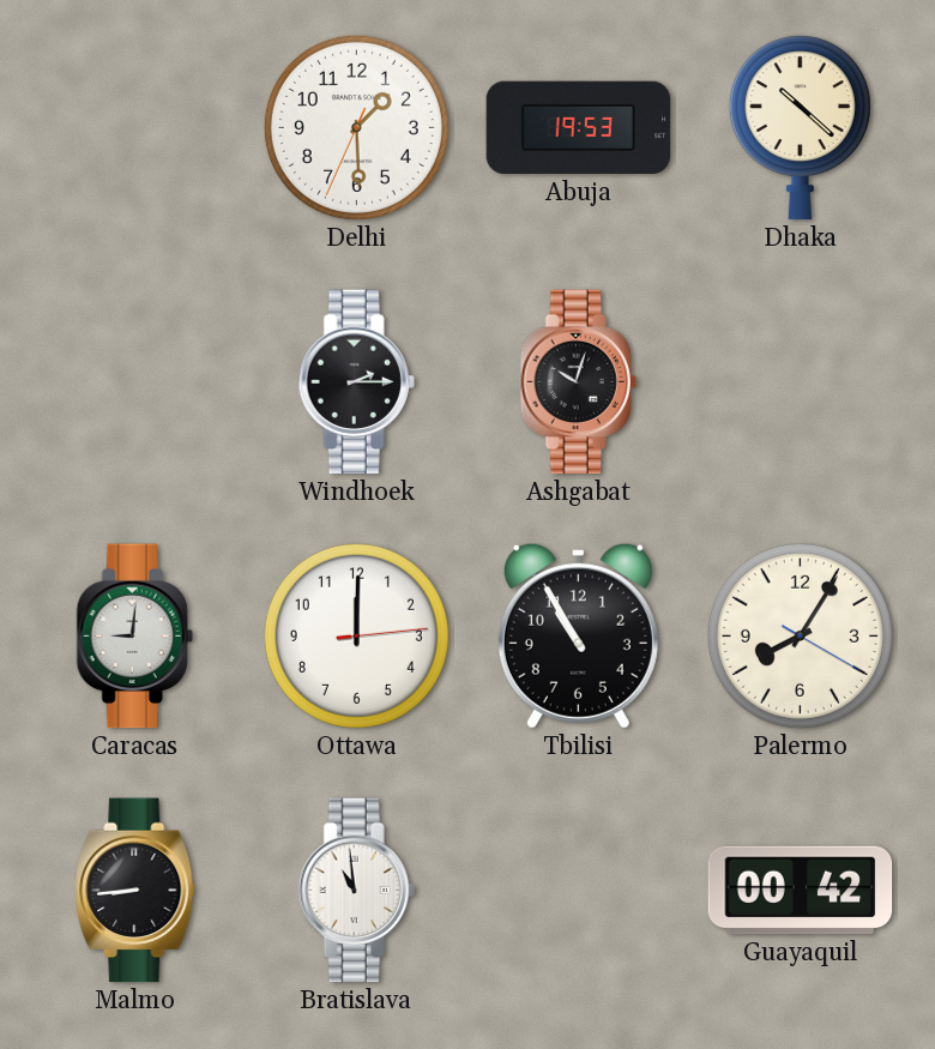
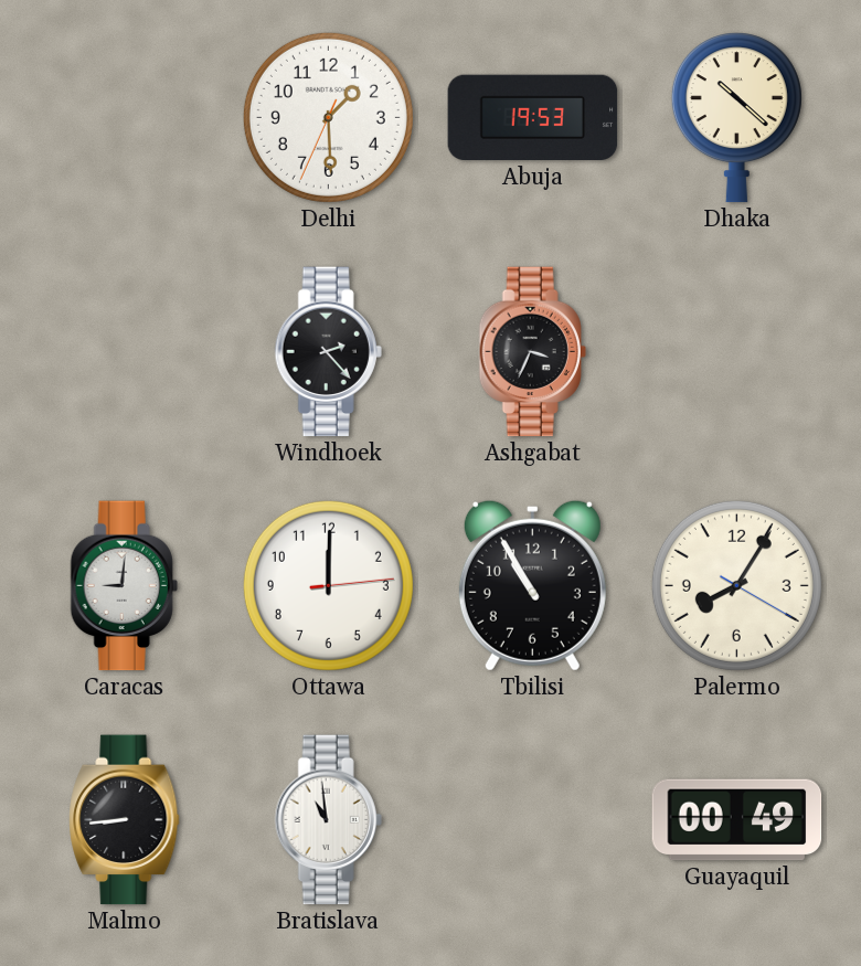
Windhoek: 2:15 -> 2:23 (328, 352)
Ashgabat: 10:03 -> 3:34 (532, 352)
Guayaquil: 00:42 -> 00:49 (737, 820)
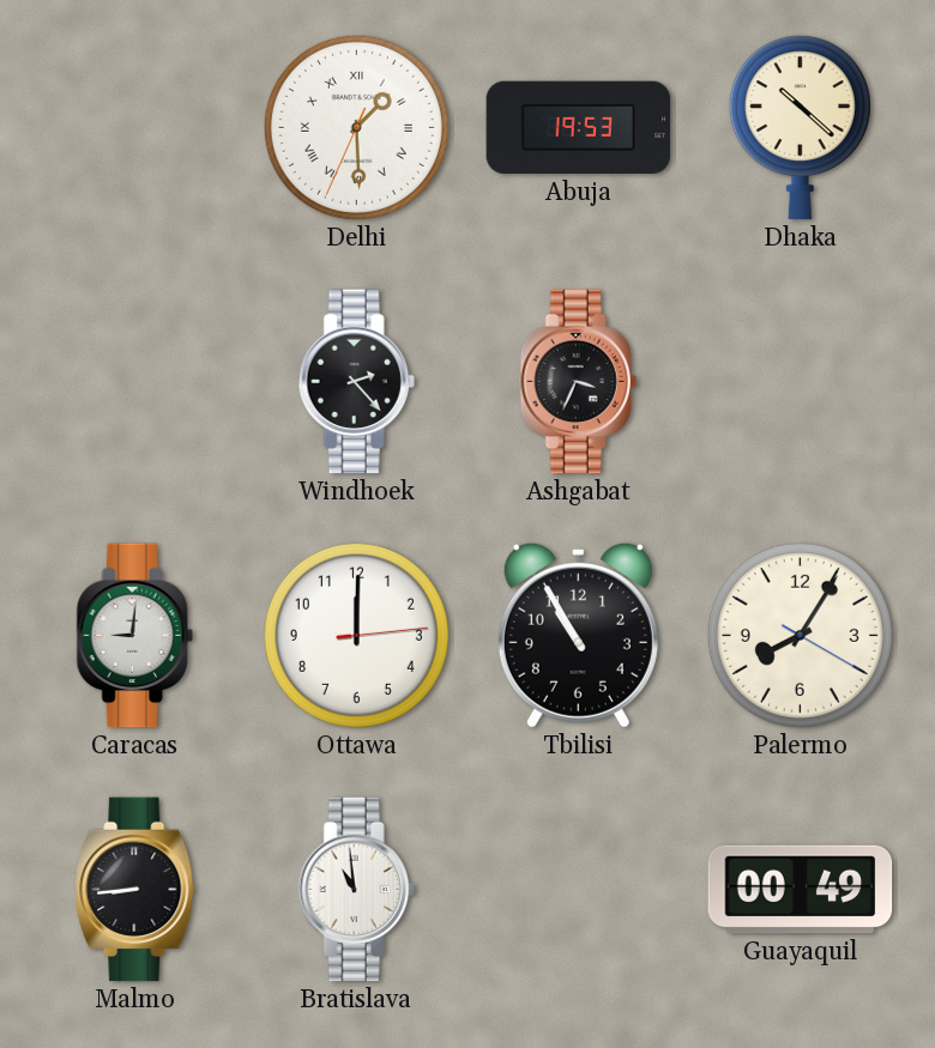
Delhi numerals: Arabic -> Roman (356, 127)
